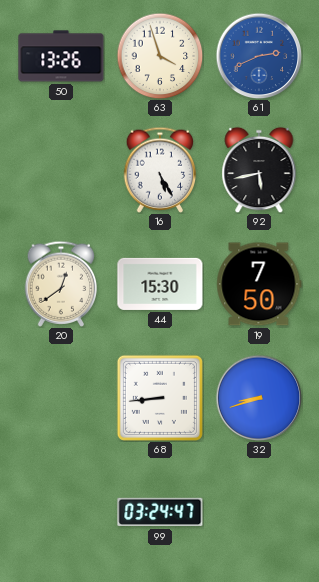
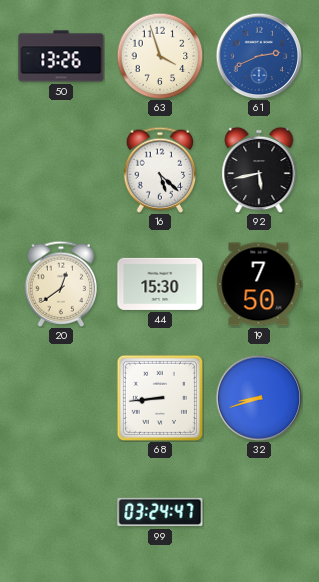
16: 5:25 -> 5:22 (160, 170)
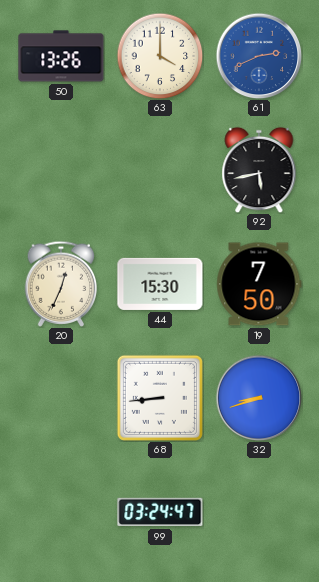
63: 3:57 -> 4:00 (160, 56)
16: 5:22 -> none (160, 170)
20: 12:39 -> 12:34 (61, 284)
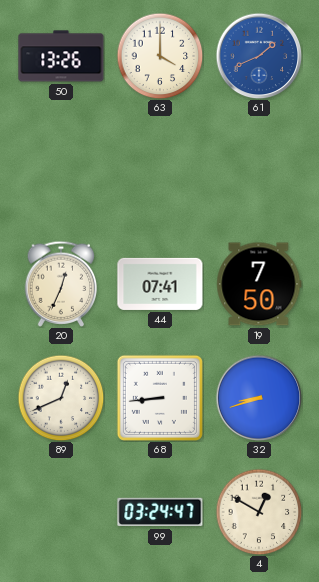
61: 2:41 -> 1:41 (259, 56)
92: 5:43 -> none (259, 170)
44: 15:30 -> 07:41 (160, 284)
89: none -> 12:41 (61, 398)
4: none -> 12:50 (259, 512)
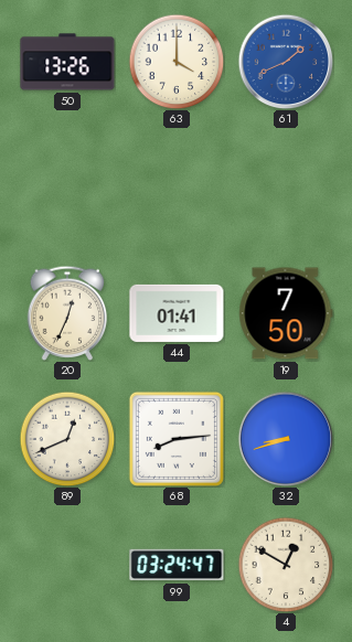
44: 07:41 -> 01:41 (177, 313)
68: 8:44 -> 8:14 (177, 439)
